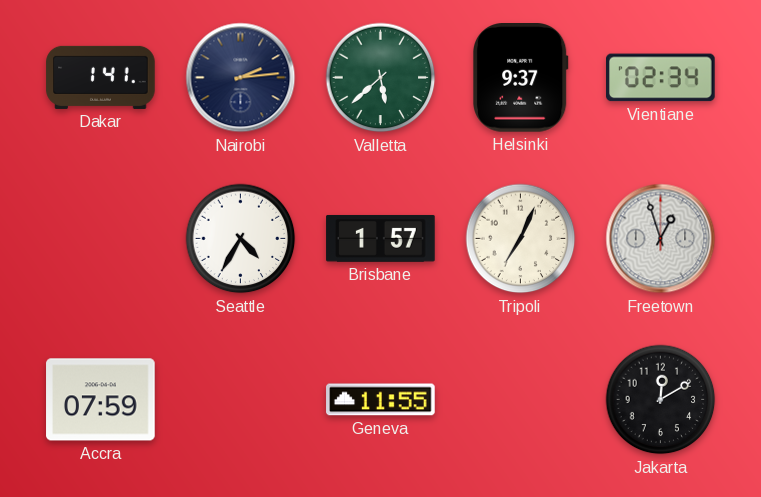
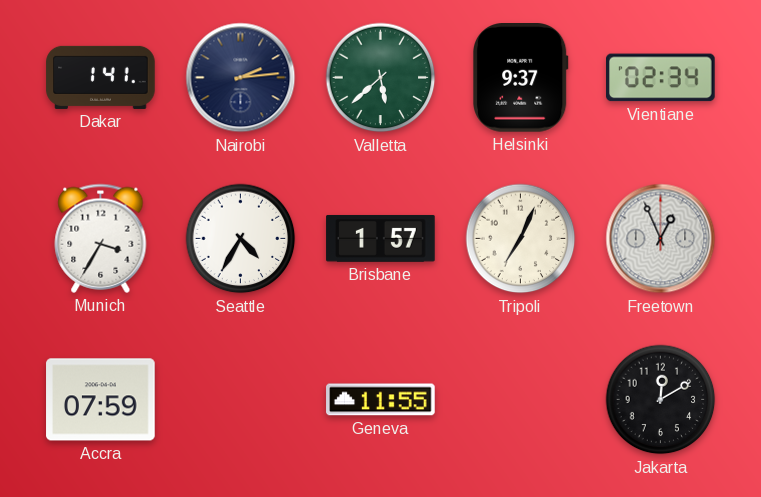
Munich: none -> 3:35 (101, 238)
Freetown: 12:57 -> 12:56 (661, 239)
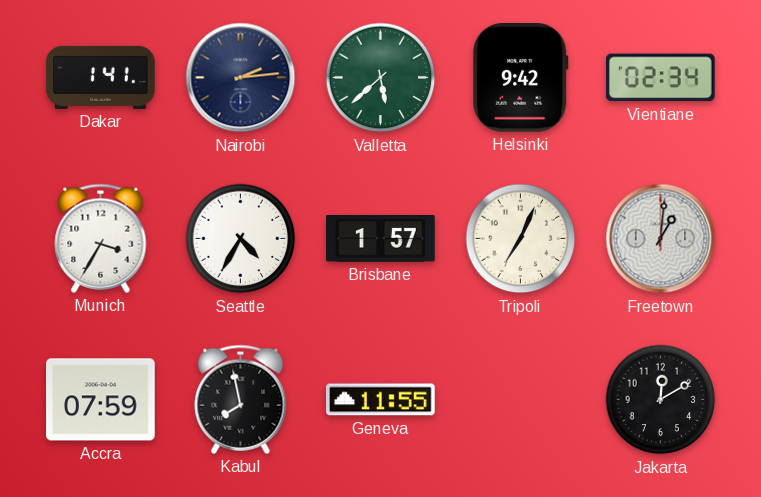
Helsinki: 9:37 -> 9:42 (520, 78)
Freetown: 12:56 -> 1:01 (661, 239)
Kabul: none -> 7:58 (241, 399)
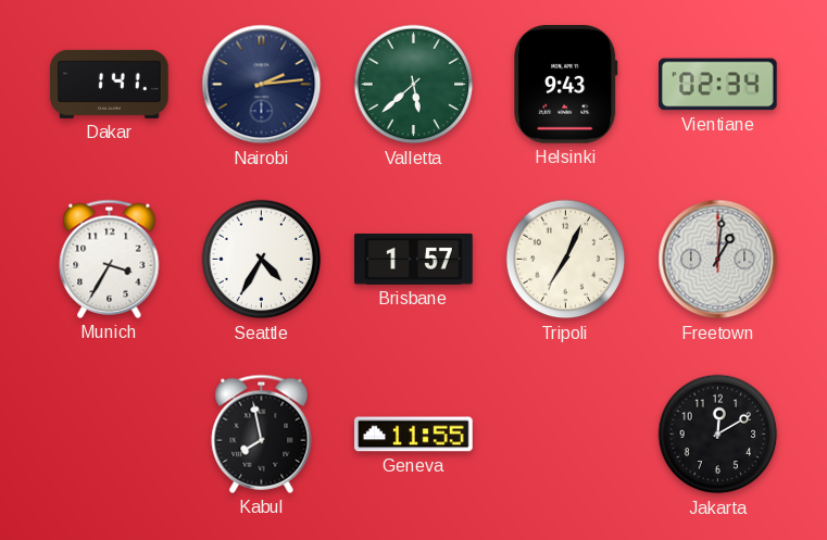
Helsinki: 9:42 -> 9:43 (565, 85)
Accra: 07:59 -> none (101, 400)
